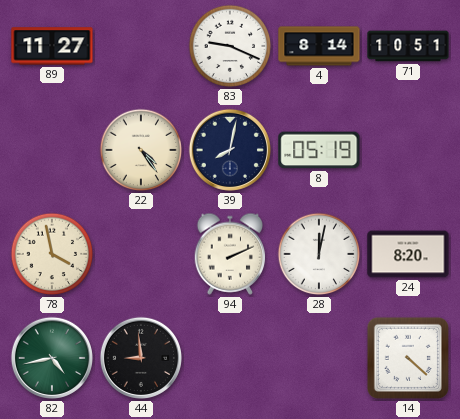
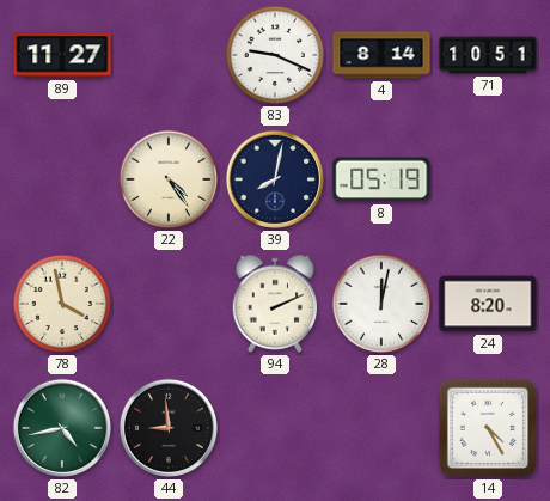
14: 4:22 -> 4:25 (488, 428)
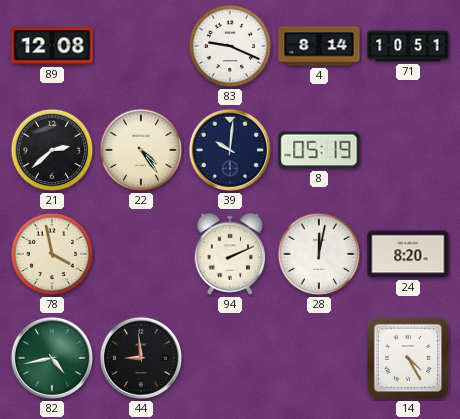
89: 11:27 -> 12:08 (52, 46)
21: none -> 2:38 (52, 150)
39: 8:02 -> 10:01 (230, 150)
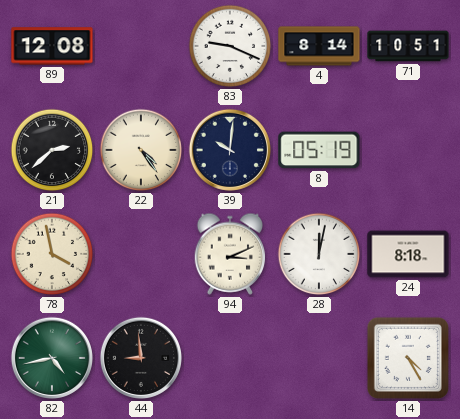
94: 2:11 -> 3:11 (230, 254)
24: 8:20 -> 8:18 (408, 254)
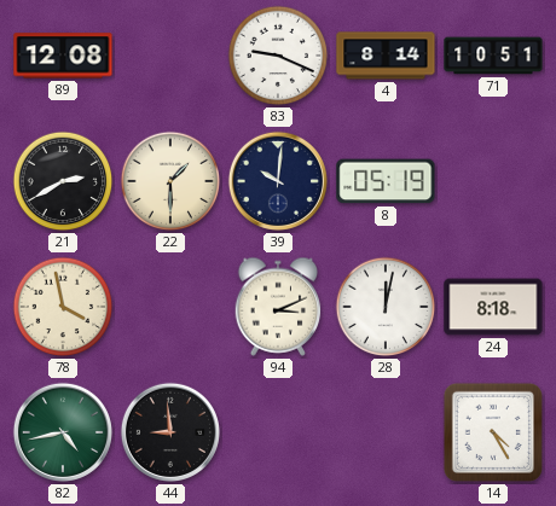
21: 2:38 -> 2:40 (63, 181)
22: 4:24 -> 1:30 (170, 181)
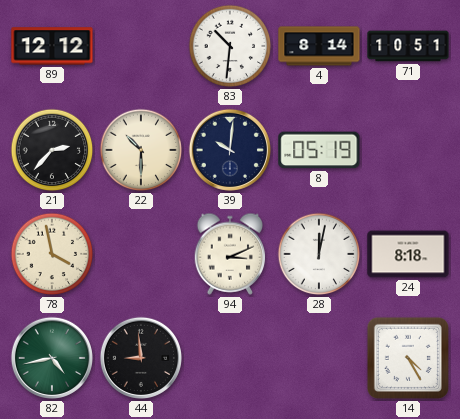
89: 12:08 -> 12:12 (52, 46)
83: 9:19 -> 10:31 (230, 46)
21: 2:40 -> 2:37 (52, 150)
22: 1:30 -> 10:30 (141, 150)
